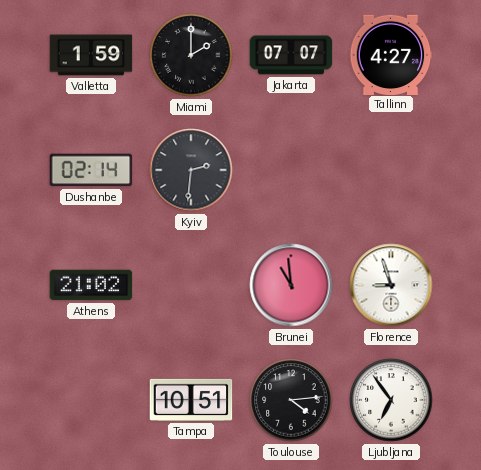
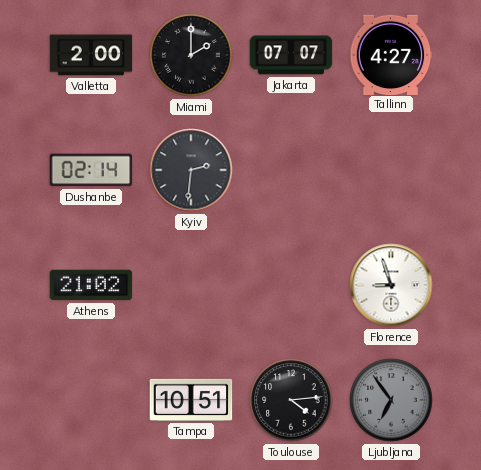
Valletta: 1:59 -> 2:00 (91, 55)
Brunei: 10:59 -> none (291, 285)
Ljubljana dial: white -> grey (391, 400)
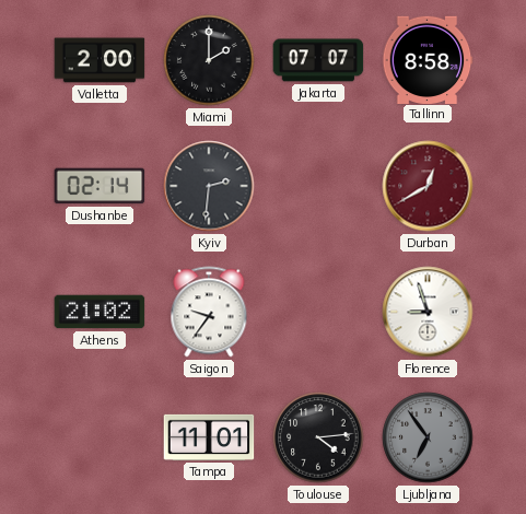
Tallinn: 4:27 -> 8:58 (428, 59)
Durban: none -> 12:40 (428, 186)
Saigon: none -> 9:36 (209, 312)
Tampa: 10:51 -> 11:01 (209, 437)
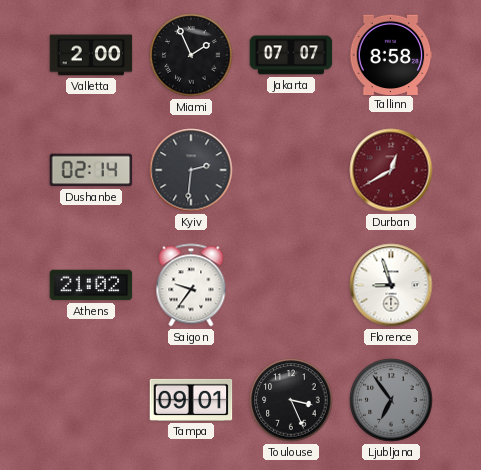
Miami: 2:00 -> 1:56 (191, 55)
Tampa: 11:01 -> 09:01 (191, 400)
Toulouse: 4:14 -> 3:26 (291, 400)
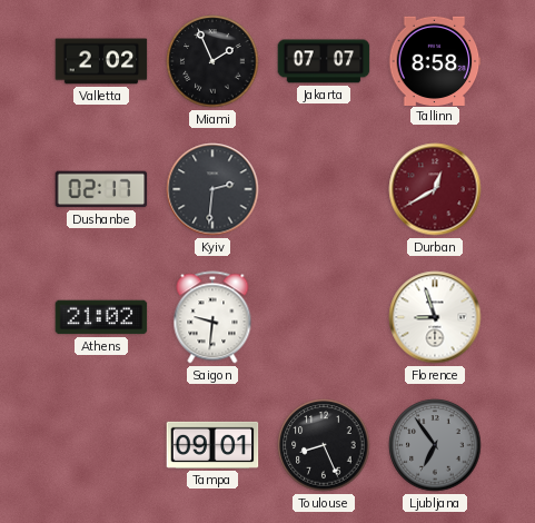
Valletta: 2:00 -> 2:02 (101, 61)
Dushanbe: 02:14 -> 02:17 (101, 189)
Saigon: 9:36 -> 9:31 (212, 317)
Toulouse: 3:26 -> 8:26 (324, 445)
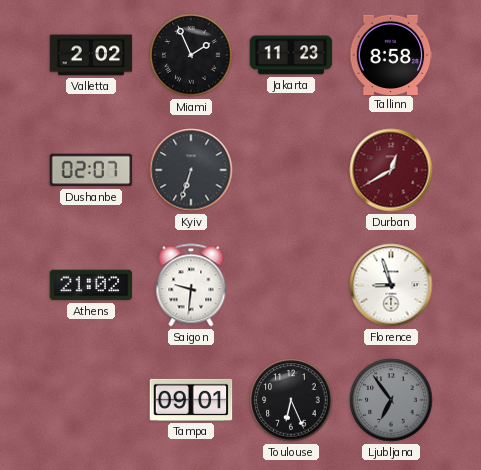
Jakarta: 07:07 -> 11:23 (291, 55)
Dushanbe: 02:17 -> 02:07 (91, 170)
Kyiv: 2:31 -> 6:33 (191, 170)
Toulouse: 8:26 -> 6:26 (291, 400)
